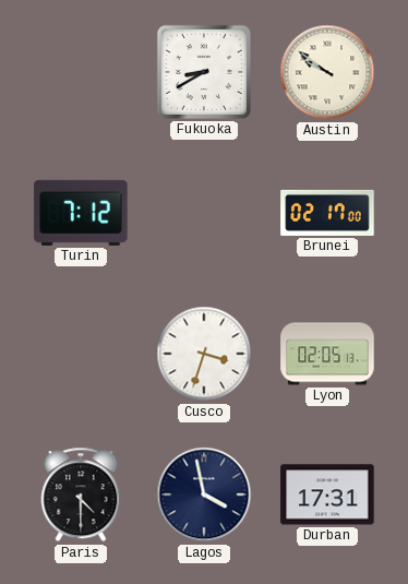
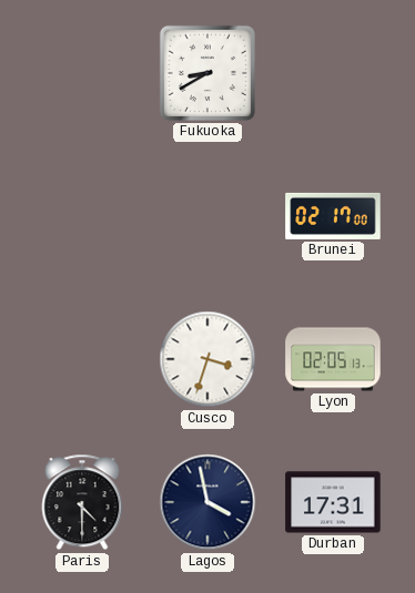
Austin: 9:51 -> none (327, 72)
Turin: 7:12 -> none (81, 213)
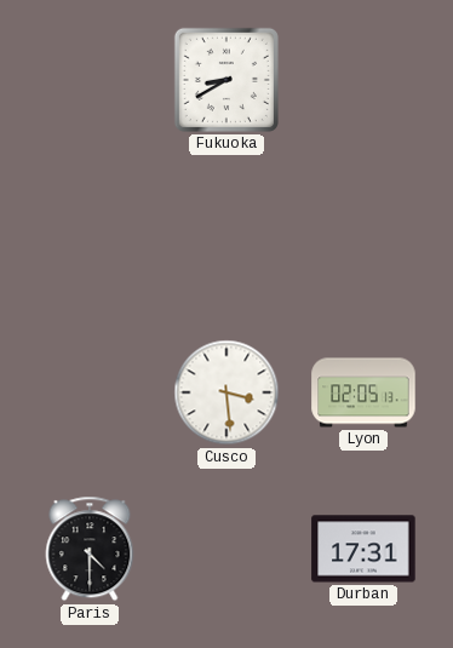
Brunei: 02:17 -> none (333, 216)
Cusco: 3:33 -> 3:29 (226, 392)
Lagos: 3:58 -> none (207, 502)
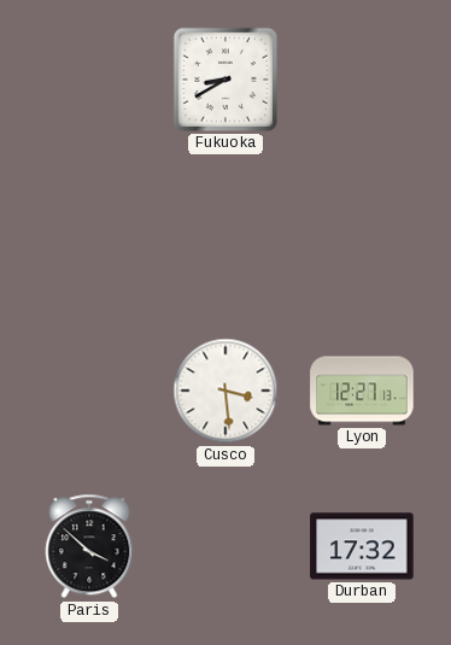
Lyon: 02:05 -> 12:27 (362, 391)
Paris: 4:30 -> 3:52 (89, 546)
Durban: 17:31 -> 17:32 (362, 546)
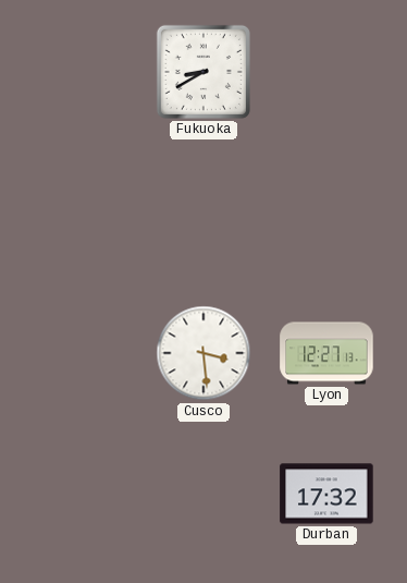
Paris: 3:52 -> none (89, 546)
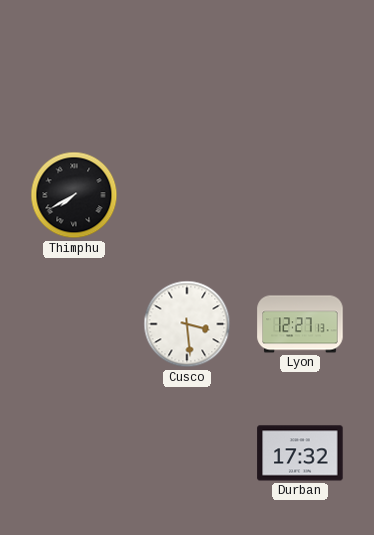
Fukuoka: 8:40 -> none (203, 72)
Thimphu: none -> 7:40 (74, 195)
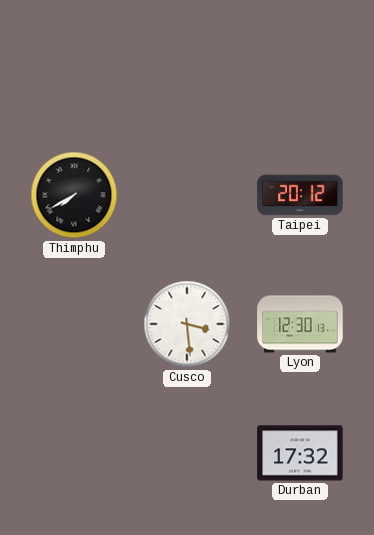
Taipei: none -> 20:12 (300, 195)
Lyon: 12:27 -> 12:30 (300, 324)
